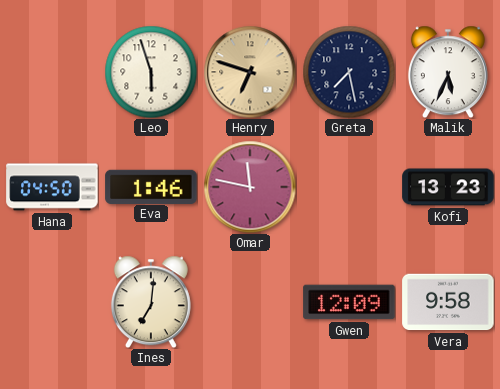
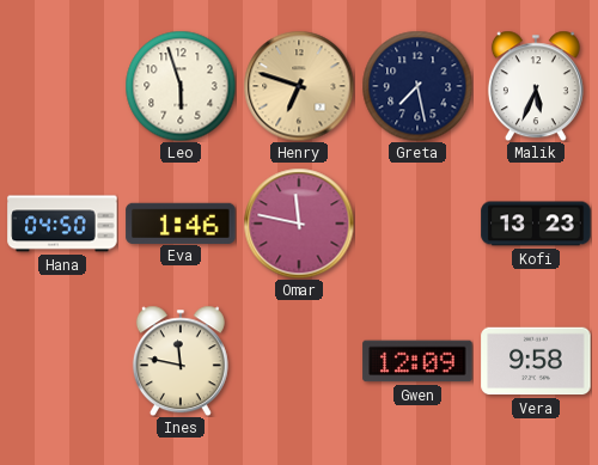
Ines: 7:01 -> 11:47 (181, 361)
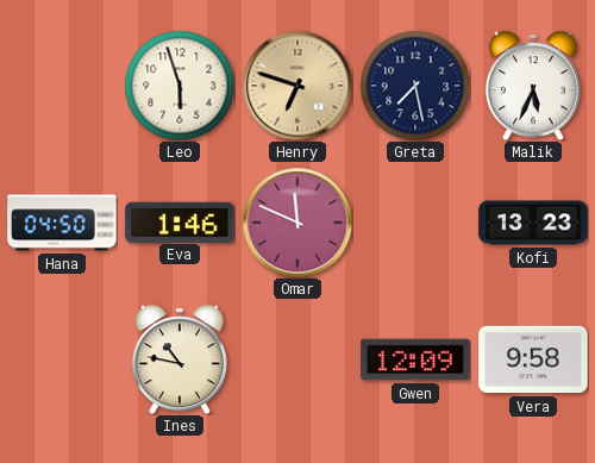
Omar: 11:47 -> 11:49 (297, 223)
Ines: 11:47 -> 10:47 (180, 359)
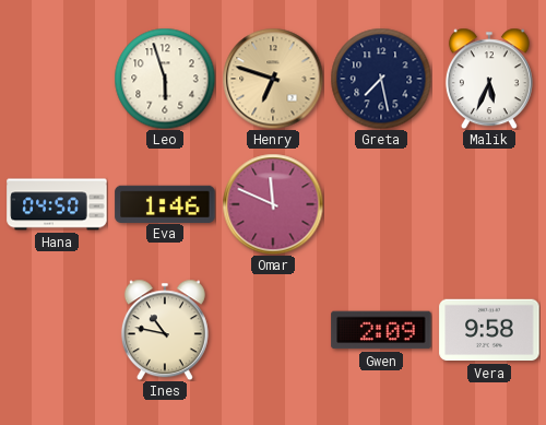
Kofi: 13:23 -> none (533, 223)
Gwen: 12:09 -> 2:09 (381, 330)
